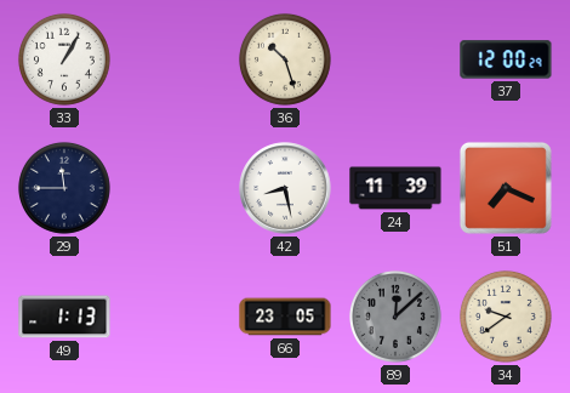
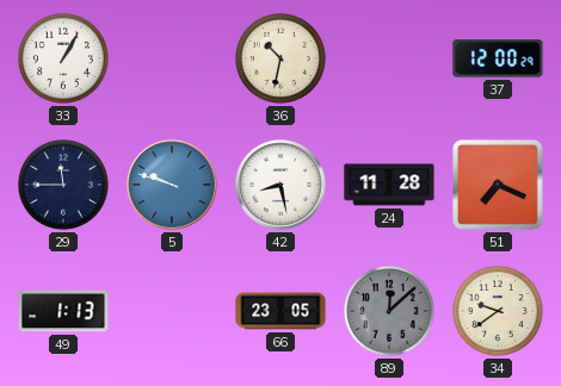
36: 10:27 -> 10:32 (280, 58)
5: none -> 9:48 (172, 185)
24: 11:39 -> 11:28 (389, 185)
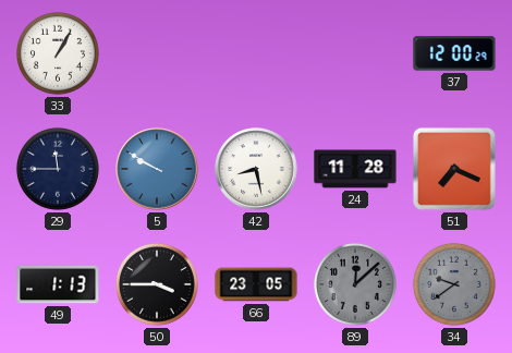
36: 10:32 -> none (280, 58)
5: 9:48 -> 9:50 (157, 169)
50: none -> 3:45 (157, 284)
34 dial: cream -> grey (454, 284)
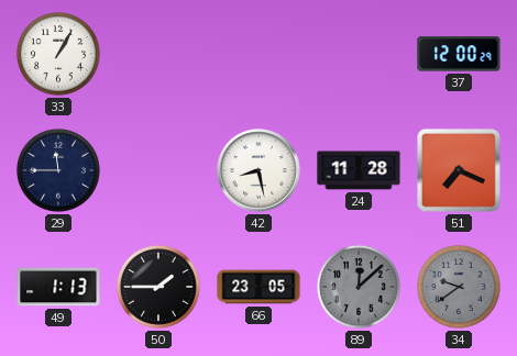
5: 9:50 -> none (157, 169)
50: 3:45 -> 1:45 (158, 287)
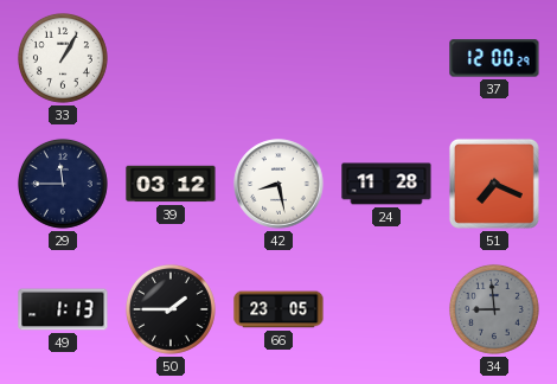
39: none -> 03:12 (171, 184)
89: 12:08 -> none (359, 287)
34: 9:39 -> 8:59 (494, 309)
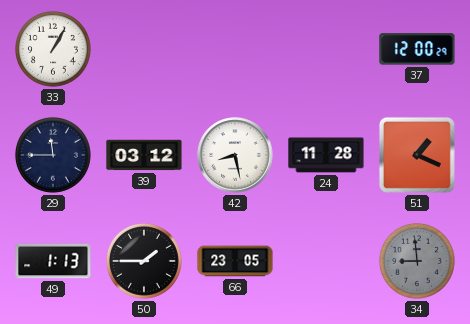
51: 7:19 -> 1:19 (417, 155)
